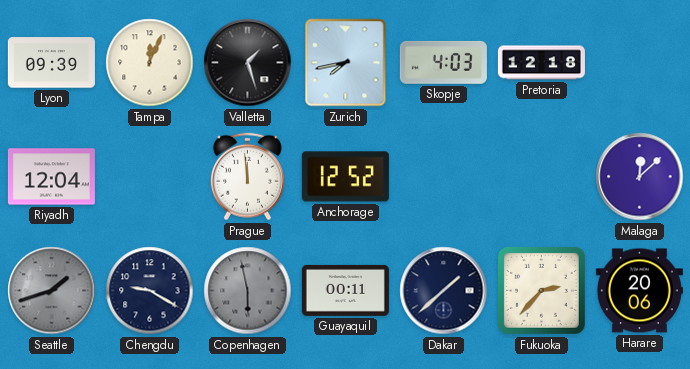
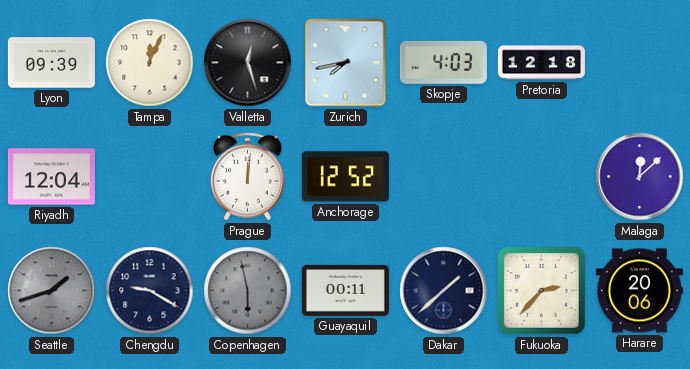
Valletta: 1:27 -> 12:27 (248, 63)
Prague: 11:59 -> 12:01 (247, 177)
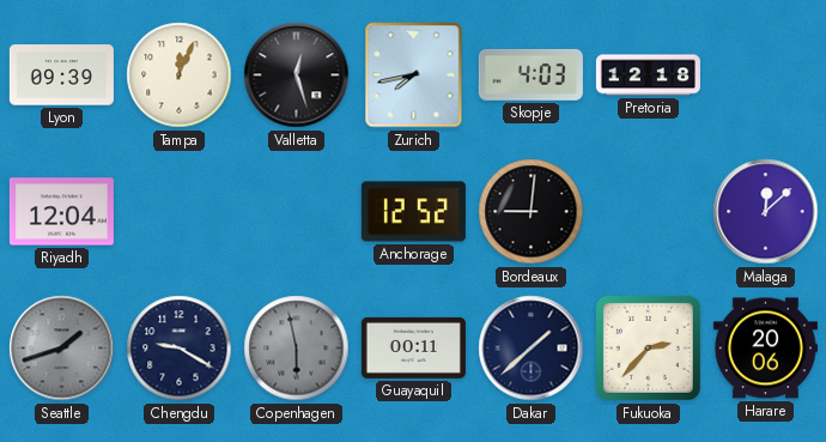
Prague: 12:01 -> none (247, 177)
Bordeaux: none -> 9:01 (532, 212)
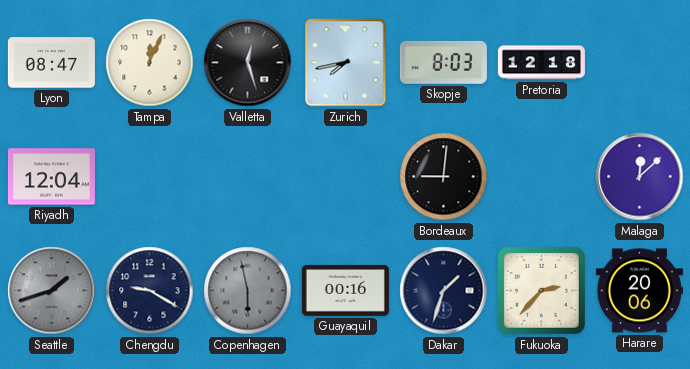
Lyon: 09:39 -> 08:47 (51, 63)
Skopje: 4:03 -> 8:03 (443, 62)
Anchorage: 12:52 -> none (413, 212)
Guayaquil: 00:11 -> 00:16 (345, 290)
Dakar: 1:38 -> 1:33 (444, 291)
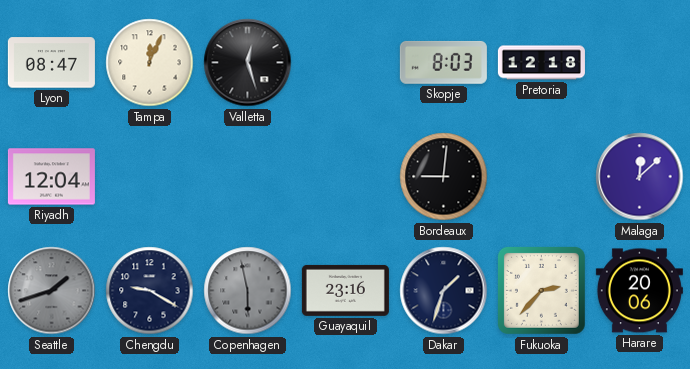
Zurich: 7:43 -> none (346, 63)
Guayaquil: 00:16 -> 23:16 (345, 290)
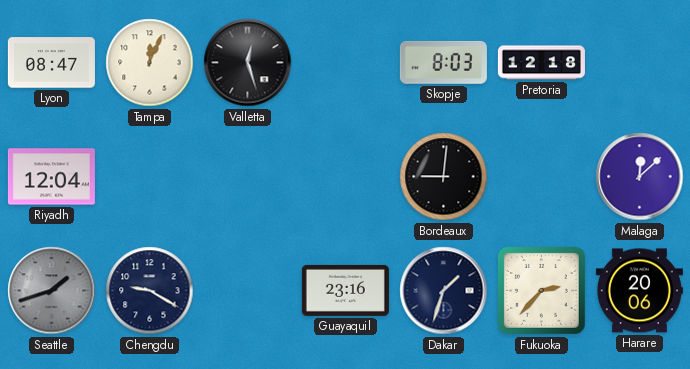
Copenhagen: 5:58 -> none (248, 291)
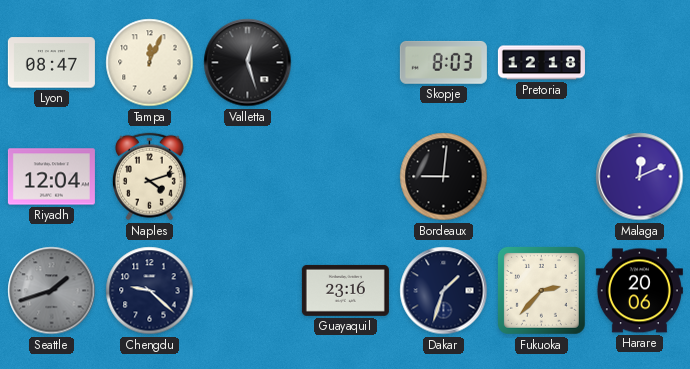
Naples: none -> 4:12 (149, 177)
Malaga: 12:08 -> 12:11 (640, 177)
Chengdu: 9:20 -> 9:22 (150, 291)
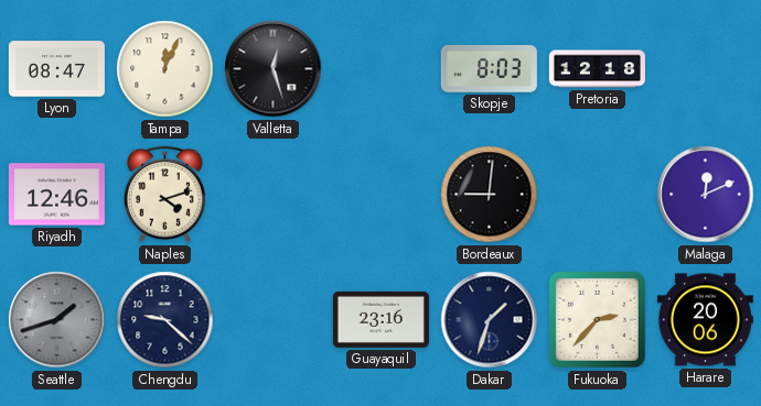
Riyadh: 12:04 -> 12:46 (56, 195)
